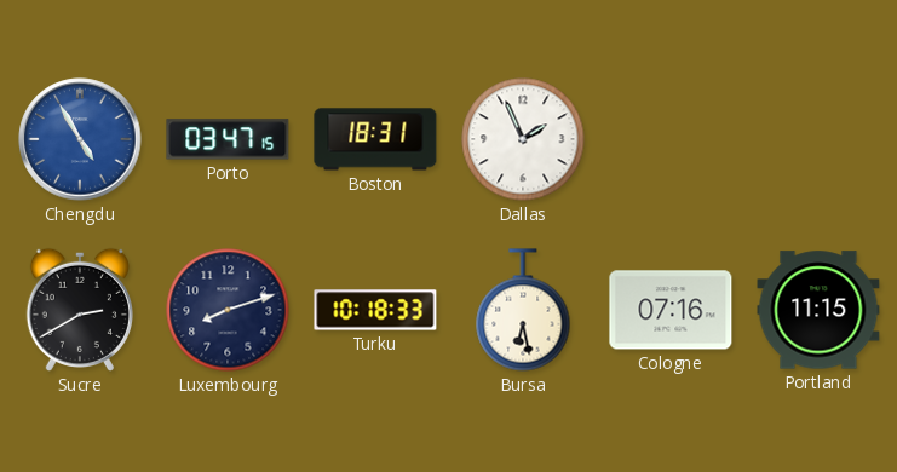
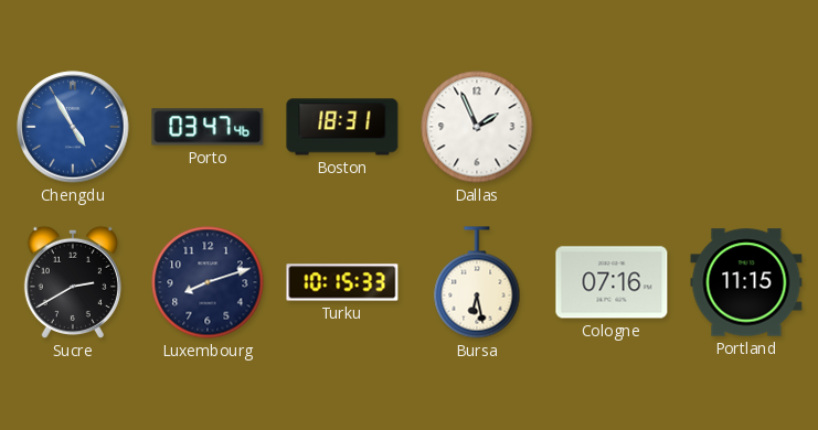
Porto: 03:47:15 -> 03:47:46 (208, 127)
Turku: 10:18 -> 10:15 (342, 282)
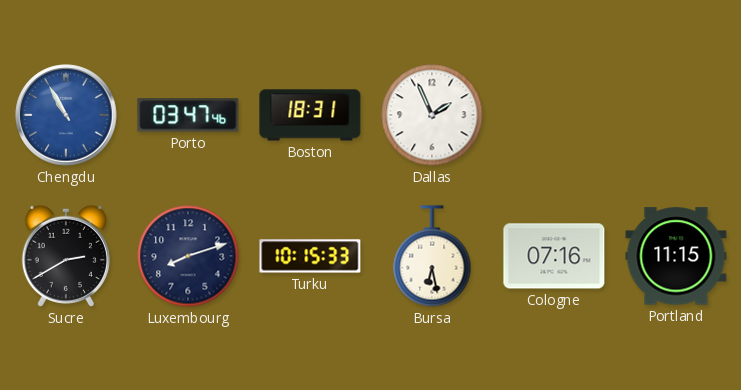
Chengdu: 4:55 -> 10:55 (66, 115)
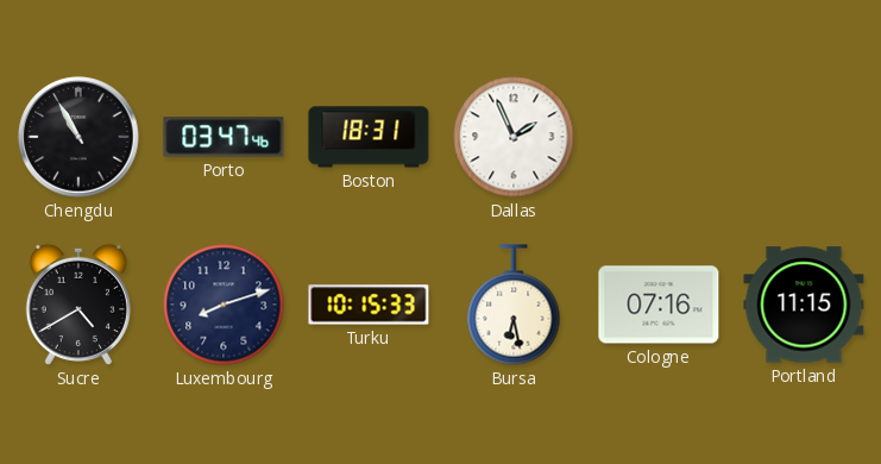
Chengdu dial: blue -> black (78, 137)
Sucre: 2:40 -> 4:40 (78, 305)
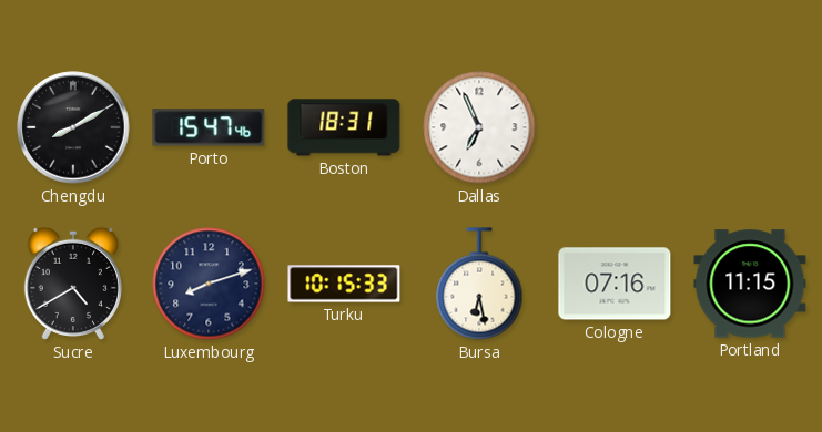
Chengdu: 10:55 -> 8:10 (73, 127)
Porto: 03:47 -> 15:47 (209, 127)
Dallas: 1:56 -> 6:56 (479, 127)
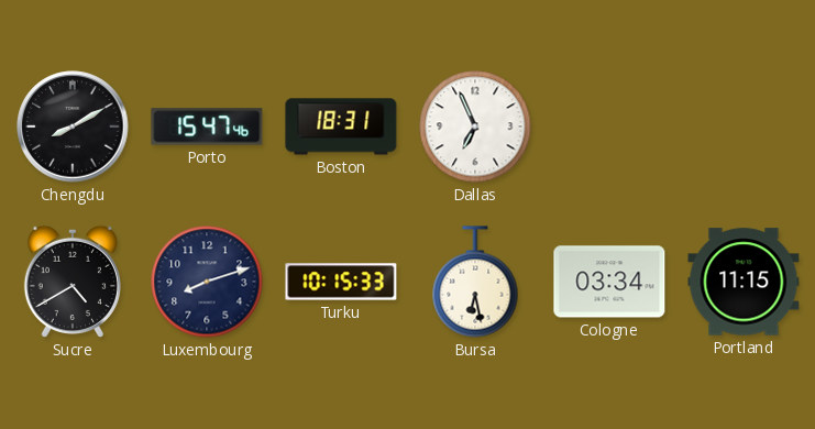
Cologne: 07:16 -> 03:34 (609, 282)
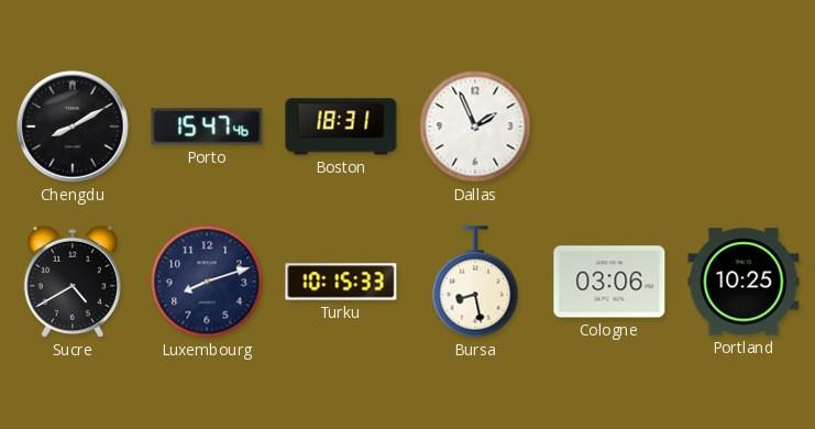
Dallas: 6:56 -> 1:56 (475, 127)
Bursa: 6:28 -> 8:28 (475, 282)
Cologne: 03:34 -> 03:06 (609, 282)
Portland: 11:15 -> 10:25 (744, 282)
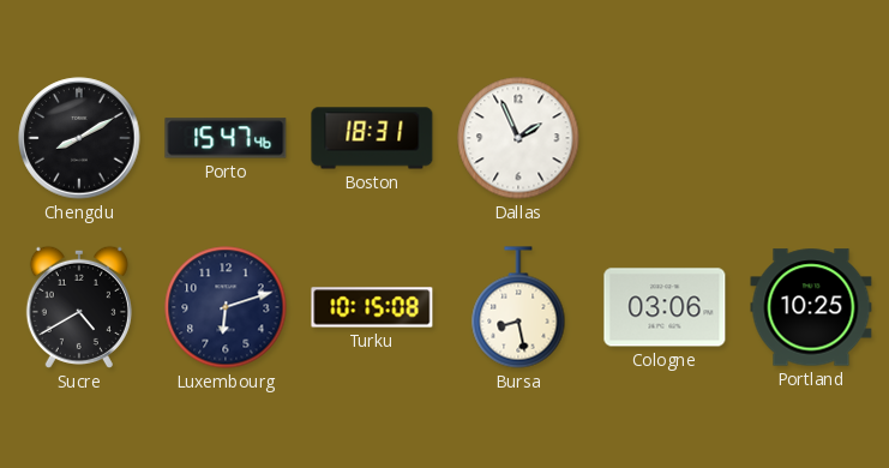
Luxembourg: 8:12 -> 6:12 (226, 307)
Turku: 10:15:33 -> 10:15:08 (372, 307)
